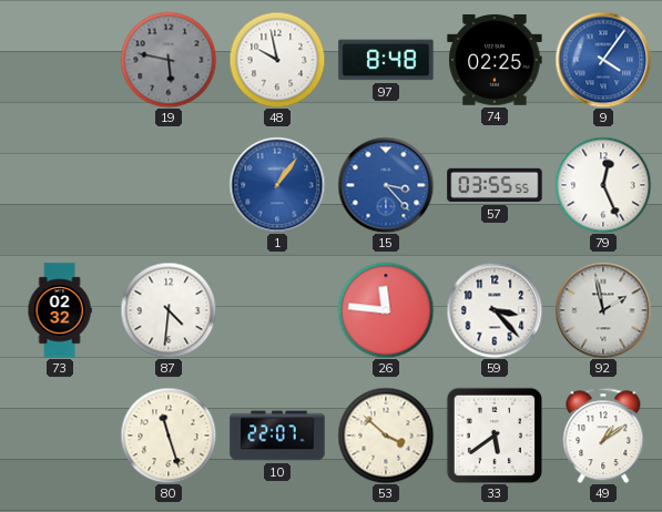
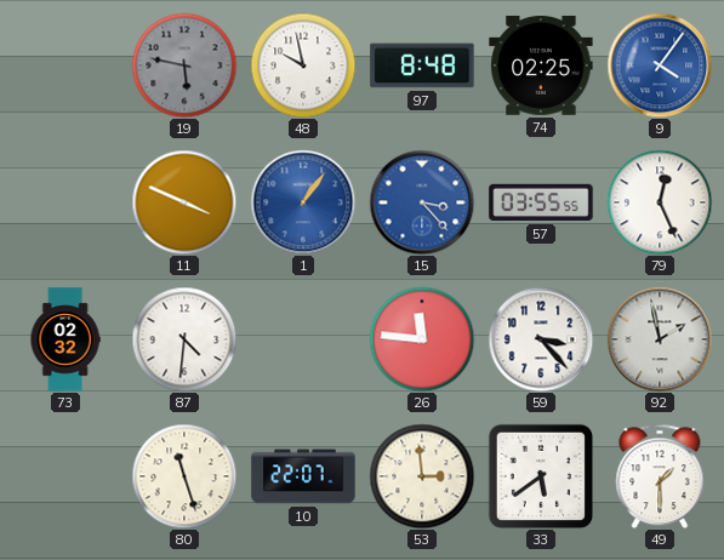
11: none -> 3:49 (184, 202)
53: 3:52 -> 2:59 (422, 476)
49: 1:09 -> 1:30 (660, 476)
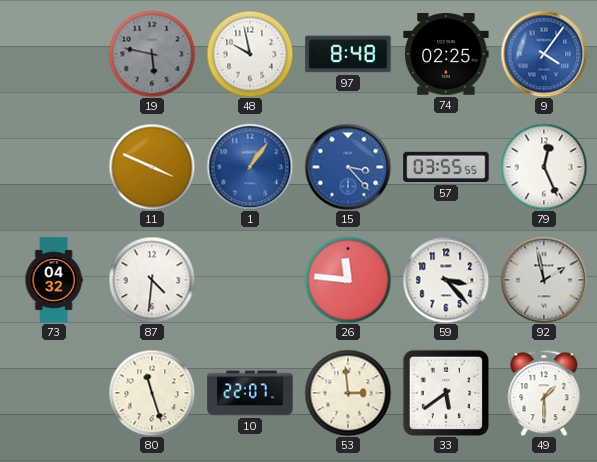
73: 02:32 -> 04:32 (54, 280)
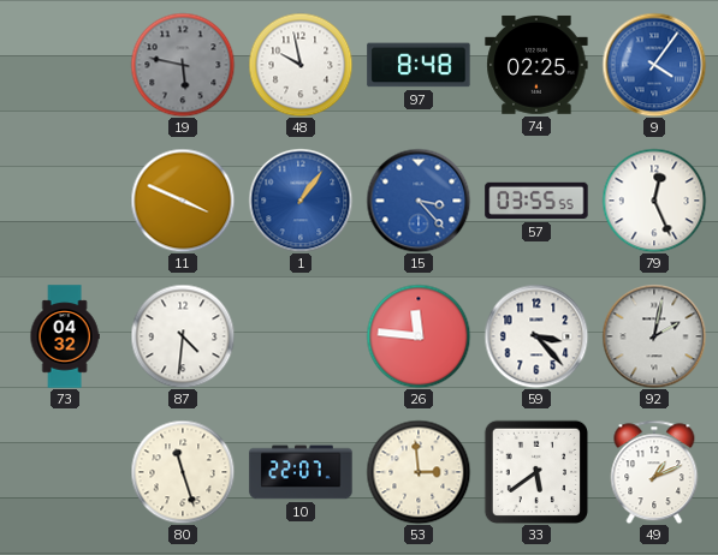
92: 1:58 -> 2:02 (654, 336)
49: 1:30 -> 1:11 (654, 472)
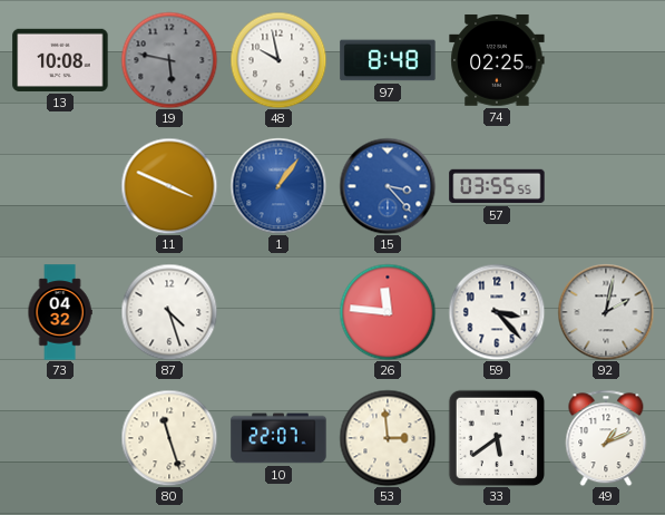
13: none -> 10:08 (60, 60)
9: 4:06 -> none (654, 65)
79: 12:26 -> none (654, 201)
87: 4:31 -> 4:27 (169, 312)
